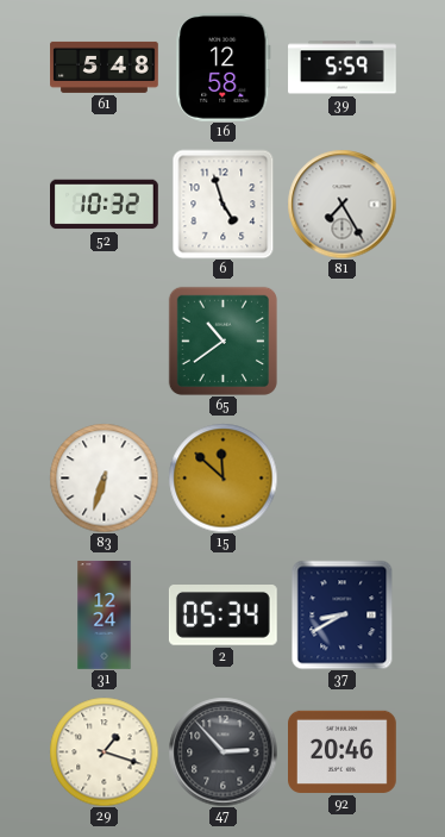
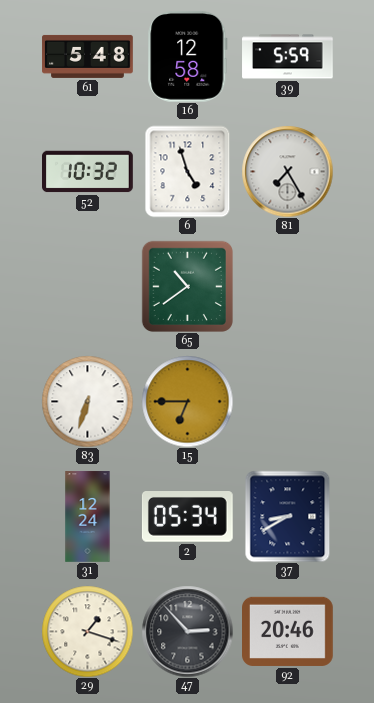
15: 11:52 -> 6:45 (187, 401)
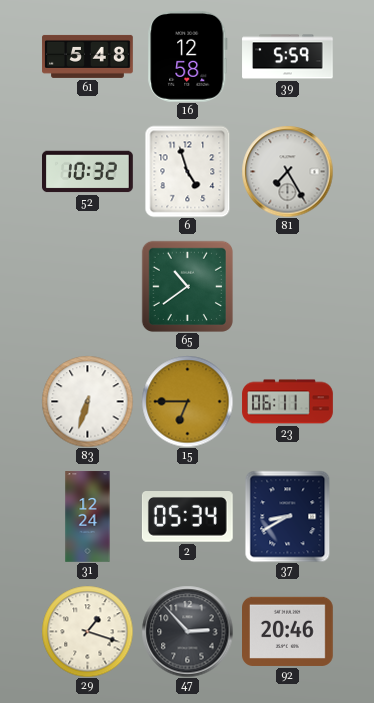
23: none -> 06:11 (288, 402)
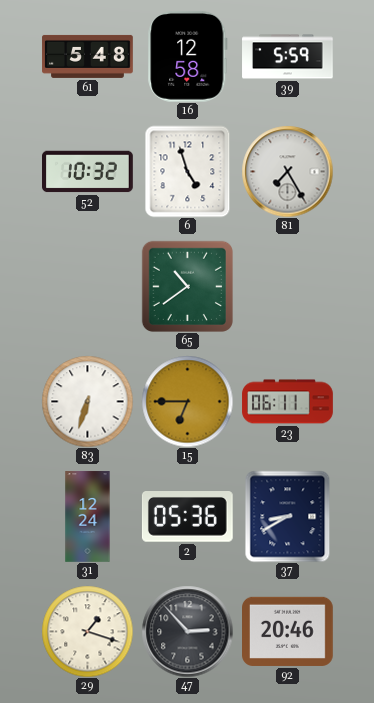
2: 05:34 -> 05:36 (187, 517)
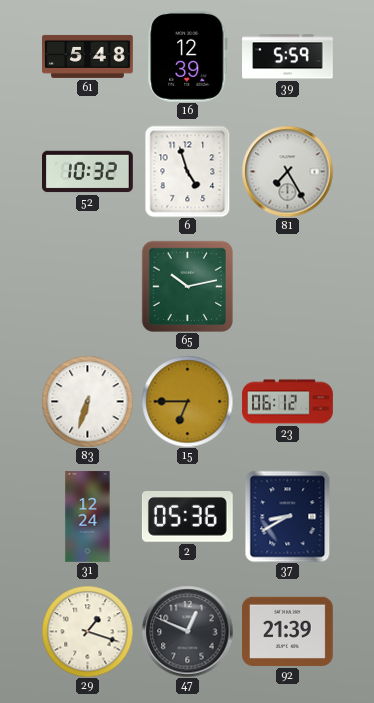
16: 12:58 -> 12:39 (188, 56)
65: 10:39 -> 10:13 (187, 286)
23: 06:11 -> 06:12 (288, 402)
47: 2:53 -> 12:49 (187, 631)
92: 20:46 -> 21:39 (288, 631)
